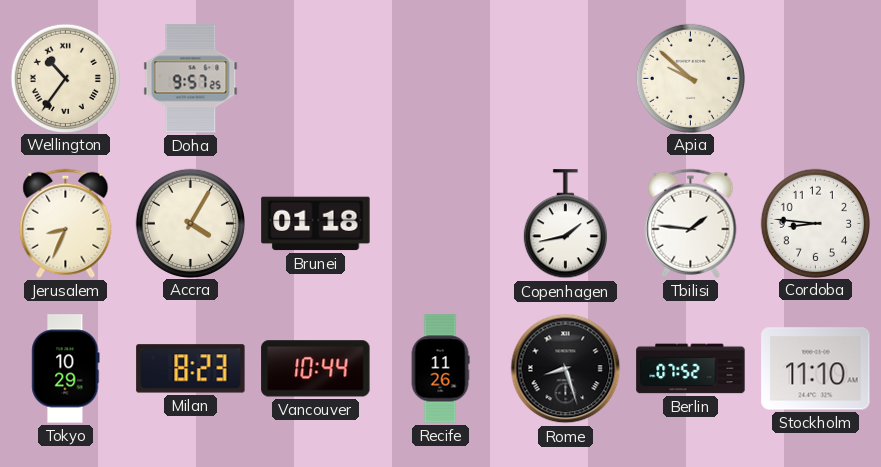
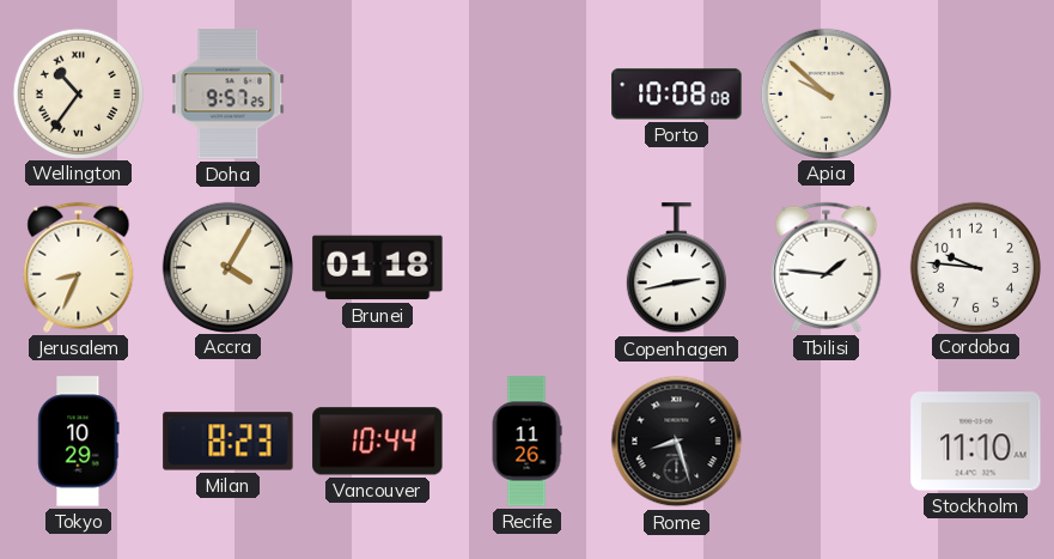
Porto: none -> 10:08 (677, 95)
Copenhagen: 1:43 -> 2:43 (676, 268)
Cordoba: 8:46 -> 9:46 (975, 267)
Berlin: 07:52 -> none (691, 369)
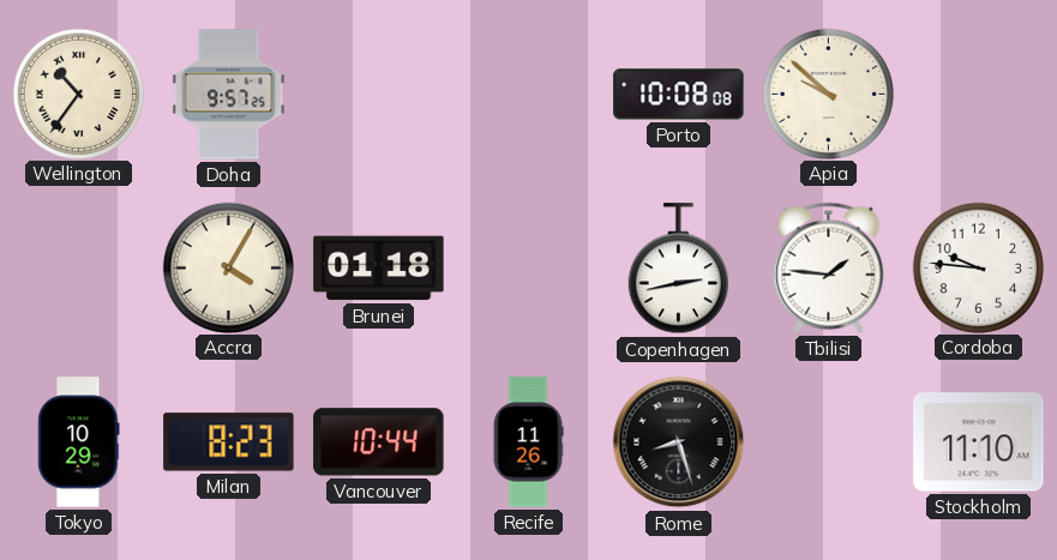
Jerusalem: 8:34 -> none (79, 267)
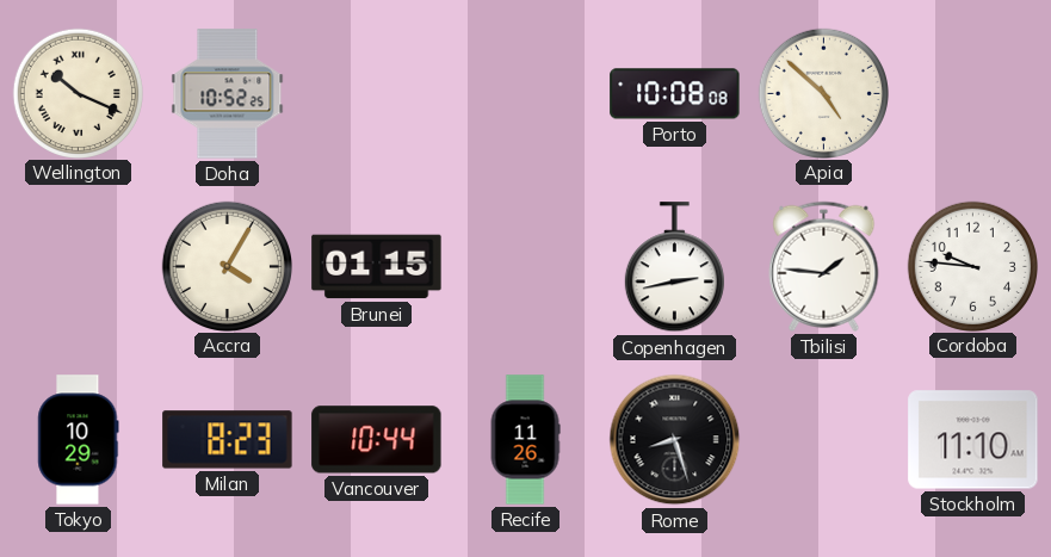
Wellington: 10:36 -> 10:19 (78, 93)
Doha: 9:57 -> 10:52 (228, 94)
Apia: 9:52 -> 4:52 (823, 93)
Brunei: 01:18 -> 01:15 (377, 267)
